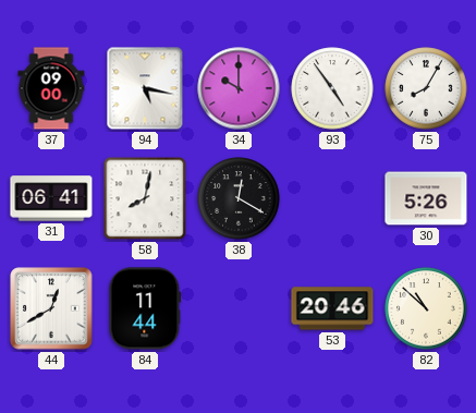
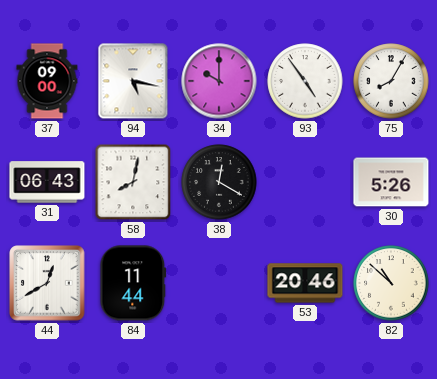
31: 06:41 -> 06:43 (47, 182)
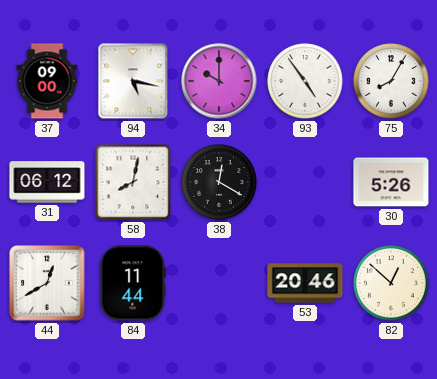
31: 06:43 -> 06:12 (47, 182)
82: 10:52 -> 12:52 (391, 283)
